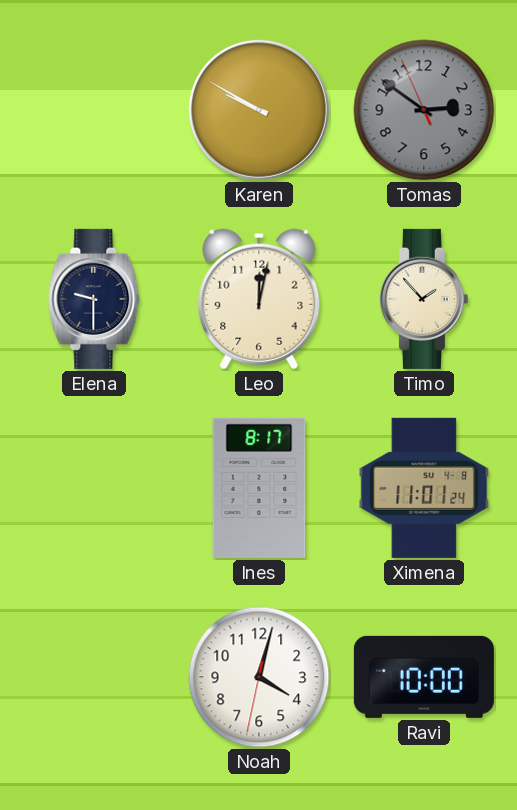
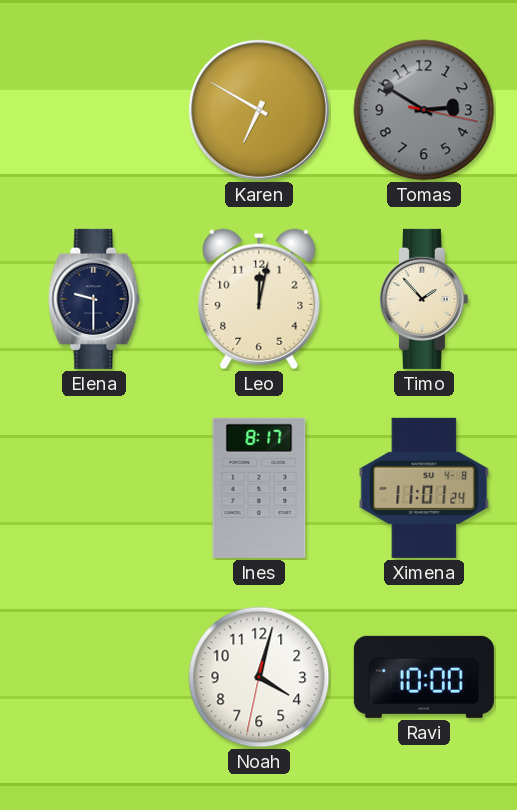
Karen: 9:50 -> 6:50 (259, 110)
Tomas: 2:50:56 -> 2:50:17 (424, 110)
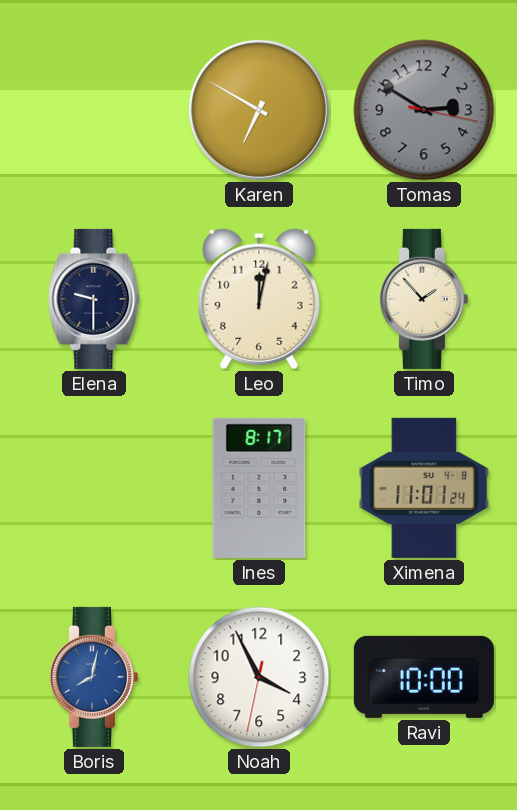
Boris: none -> 8:02 (93, 677)
Noah: 4:02 -> 3:55 (259, 677)
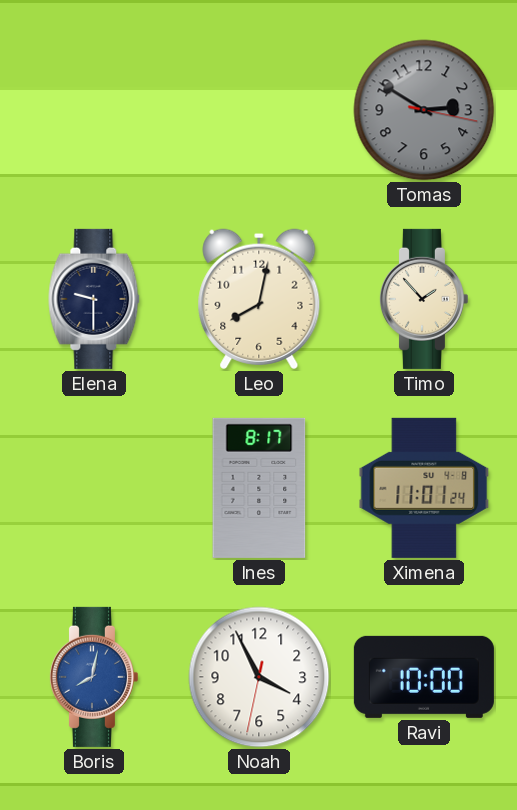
Karen: 6:50 -> none (259, 110)
Leo: 12:02 -> 8:02 (259, 299)
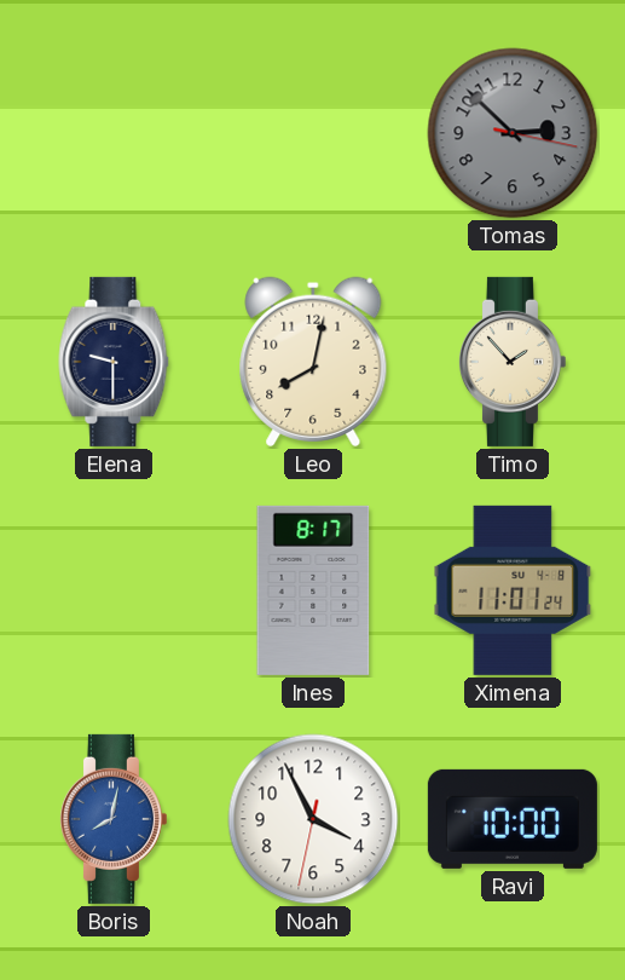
Tomas: 2:50 -> 2:52 (513, 133)
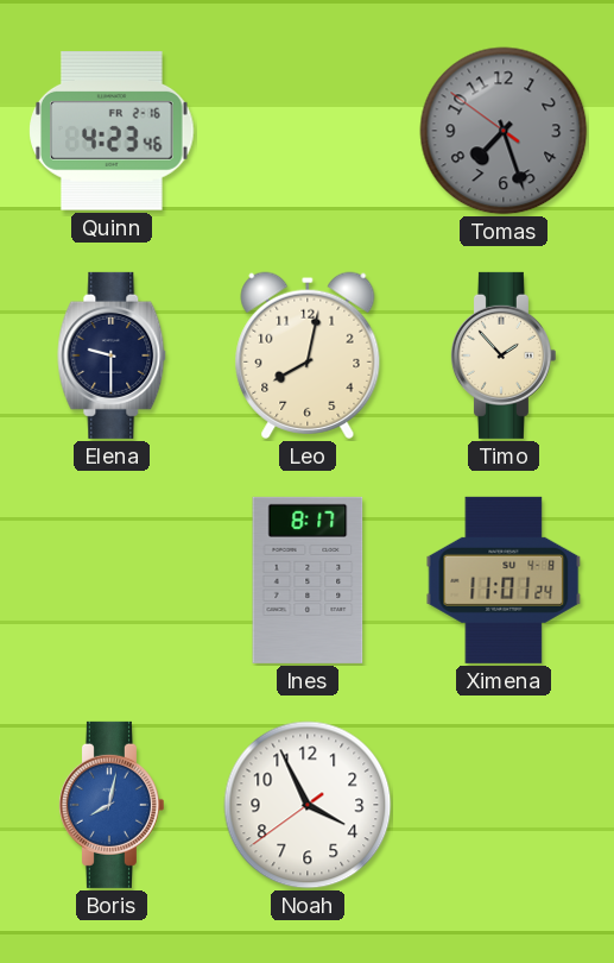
Quinn: none -> 4:23 (112, 132)
Tomas: 2:52 -> 7:26 (504, 131)
Noah: 3:55:32 -> 3:55:39 (308, 805)
Ravi: 10:00 -> none (513, 819)
